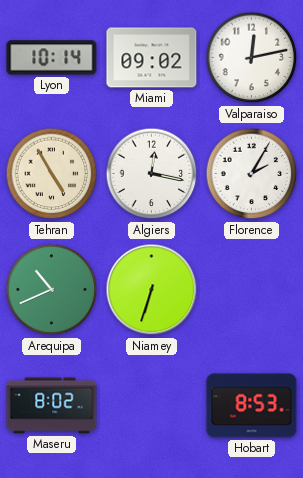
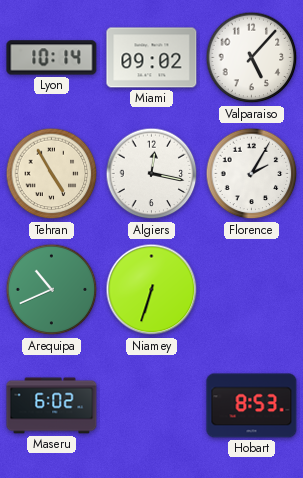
Valparaiso: 12:13 -> 5:07 (252, 58)
Maseru: 8:02 -> 6:02 (52, 406)
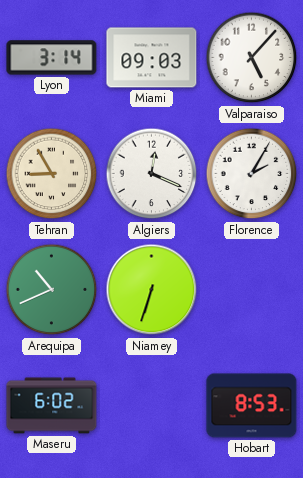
Lyon: 10:14 -> 3:14 (52, 58)
Miami: 09:02 -> 09:03 (152, 58)
Tehran: 4:55 -> 8:55 (52, 174)
Algiers: 12:17 -> 12:19 (152, 174)
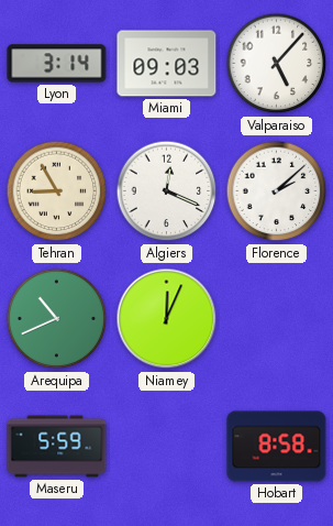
Florence: 2:05 -> 2:08 (277, 191)
Niamey: 6:33 -> 12:04 (167, 319)
Maseru: 6:02 -> 5:59 (57, 447)
Hobart: 8:53 -> 8:58 (277, 447)
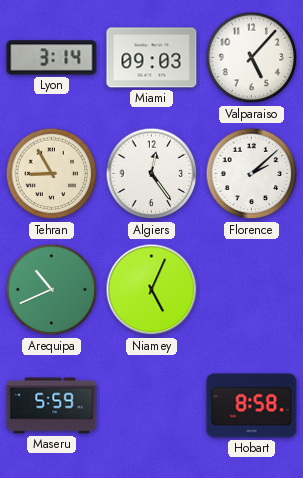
Algiers: 12:19 -> 12:24 (152, 174)
Niamey: 12:04 -> 5:04 (152, 290)
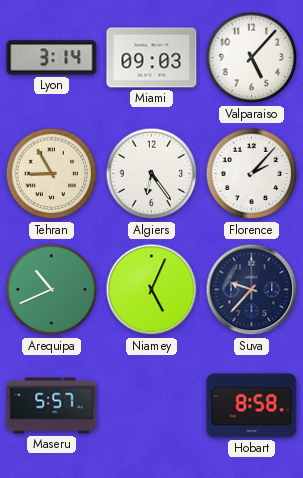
Algiers: 12:24 -> 6:24 (152, 174)
Florence: 2:08 -> 2:07 (252, 174)
Suva: none -> 9:37 (252, 290)
Maseru: 5:59 -> 5:57 (52, 406)
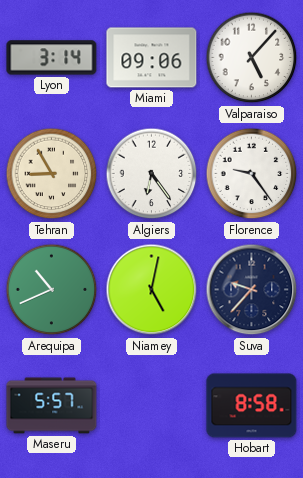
Miami: 09:03 -> 09:06 (152, 58)
Florence: 2:07 -> 9:24 (252, 174)
Niamey: 5:04 -> 5:02 (152, 290)
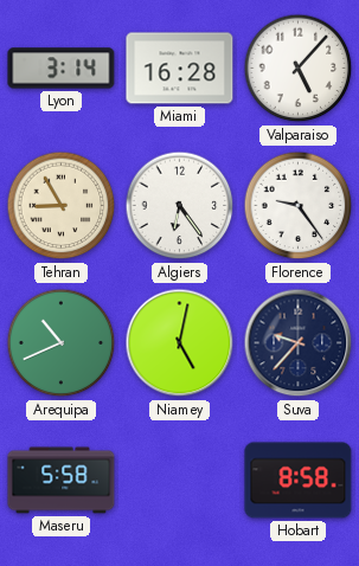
Miami: 09:06 -> 16:28 (180, 69)
Maseru: 5:57 -> 5:58 (62, 481)
